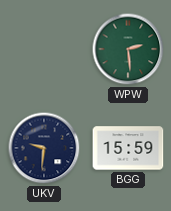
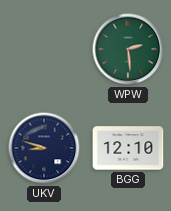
UKV: 9:31 -> 8:48 (44, 148)
BGG: 15:59 -> 12:10 (128, 148)
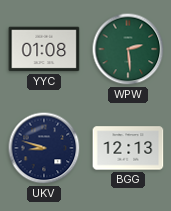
YYC: none -> 01:08 (44, 49)
BGG: 12:10 -> 12:13 (128, 148)
